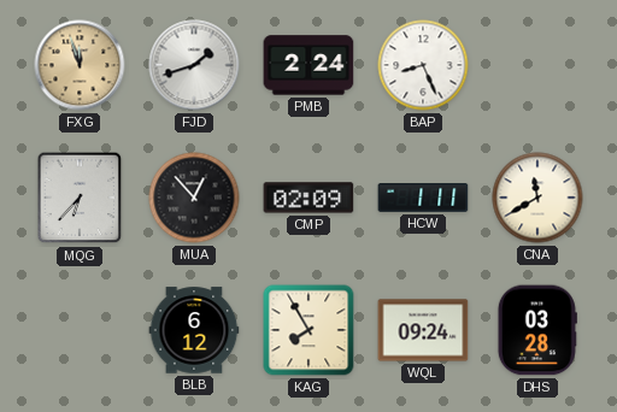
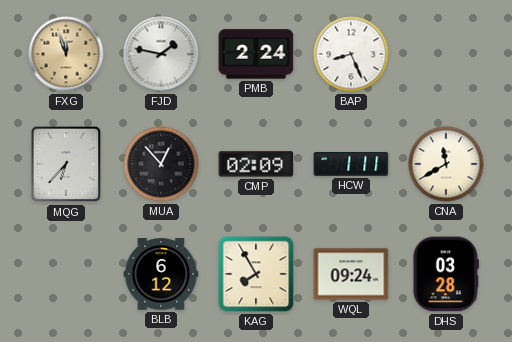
FJD: 1:42 -> 1:47 (161, 54)
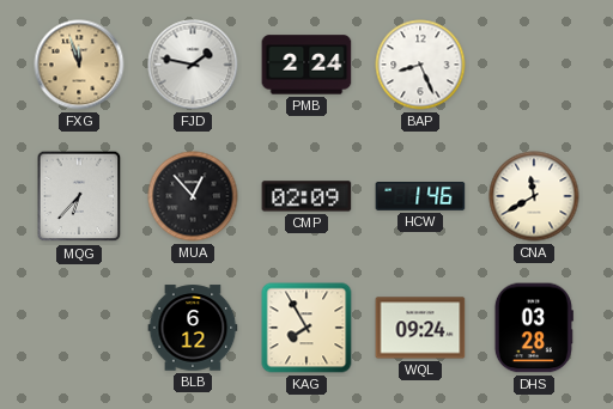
HCW: 1:11 -> 1:46 (420, 197)
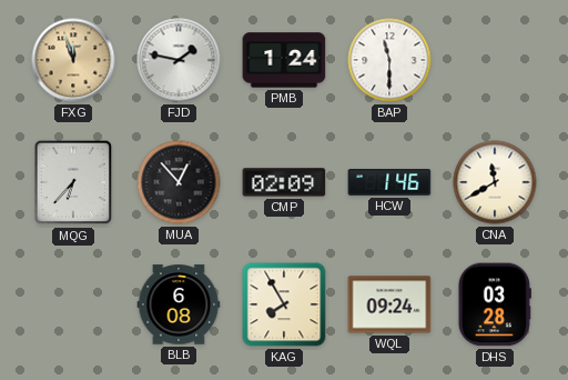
PMB: 2:24 -> 1:24 (284, 60)
BAP: 8:26 -> 11:30 (389, 60)
BLB: 6:12 -> 6:08 (179, 304)
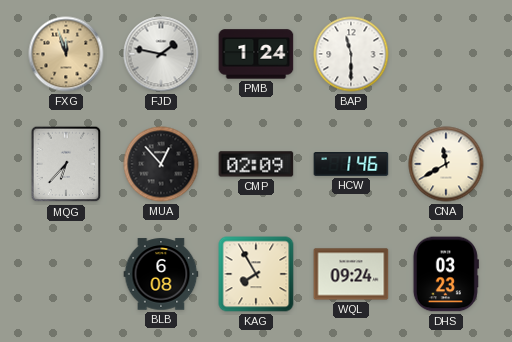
DHS: 03:28 -> 03:23 (446, 274)
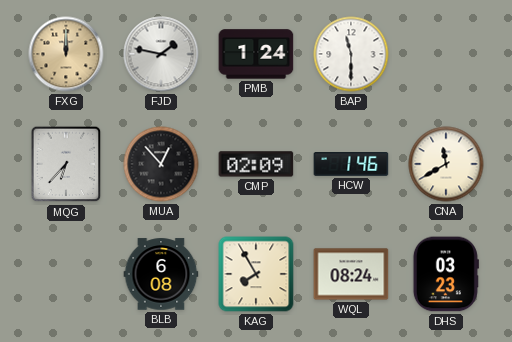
FXG: 11:57 -> 12:00 (66, 54)
WQL: 09:24 -> 08:24 (351, 274)
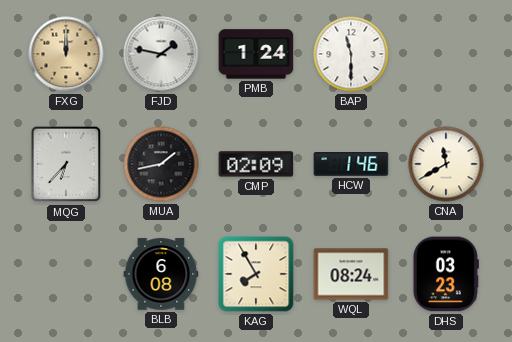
MUA: 12:53 -> 1:43 (161, 164)
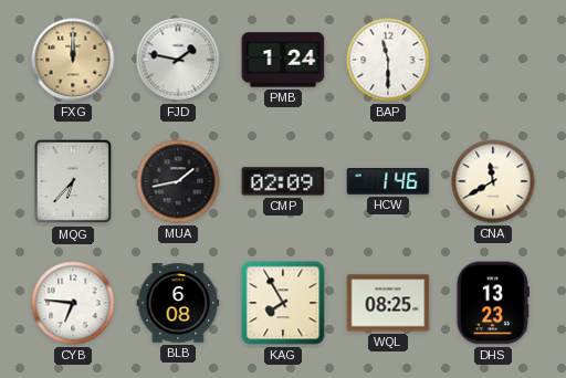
CYB: none -> 6:46 (73, 303)
WQL: 08:24 -> 08:25 (388, 303)
DHS: 03:23 -> 13:23 (493, 303)
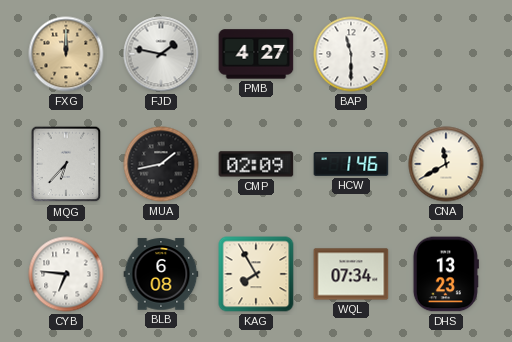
PMB: 1:24 -> 4:27 (256, 54)
WQL: 08:25 -> 07:34 (351, 274)
